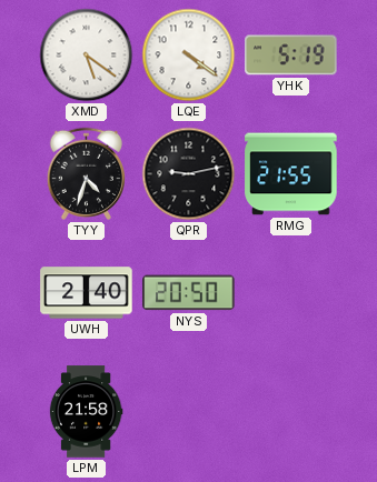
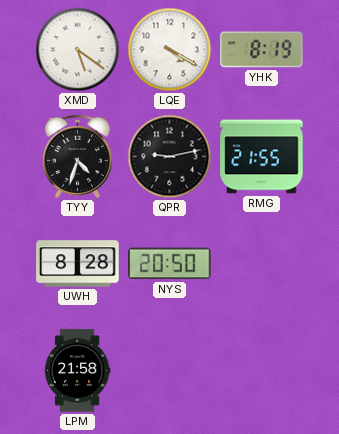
LQE: 4:21 -> 4:20 (170, 50)
YHK: 5:19 -> 8:19 (262, 50)
UWH: 2:40 -> 8:28 (78, 264)
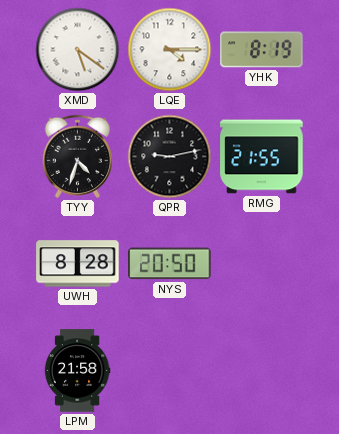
LQE: 4:20 -> 4:15 (170, 50)
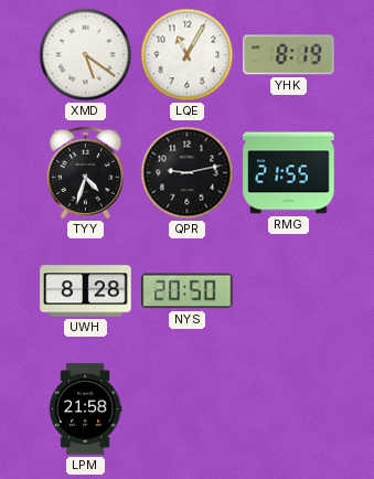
LQE: 4:15 -> 11:05 (188, 55)
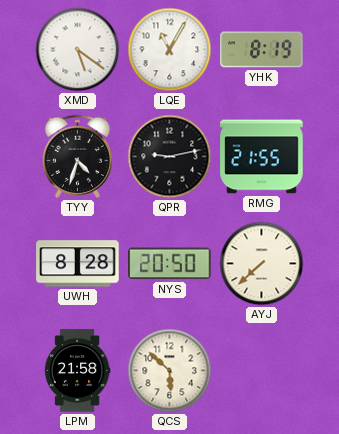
AYJ: none -> 7:38 (262, 264)
QCS: none -> 5:52 (170, 371)
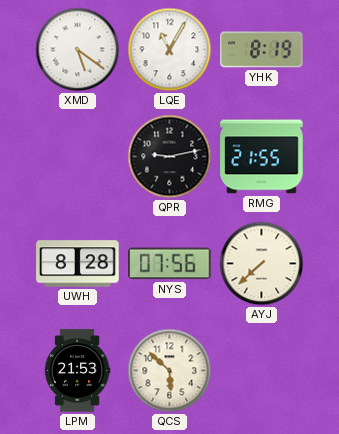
TYY: 4:33 -> none (77, 156)
NYS: 20:50 -> 07:56 (170, 264)
LPM: 21:58 -> 21:53 (77, 371)
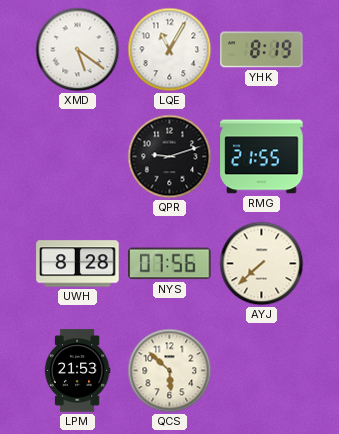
QPR: 9:13 -> 9:12 (170, 157)
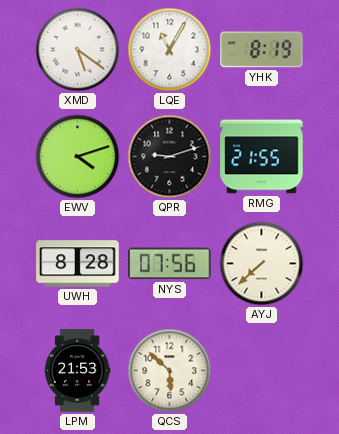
EWV: none -> 4:12 (78, 157)
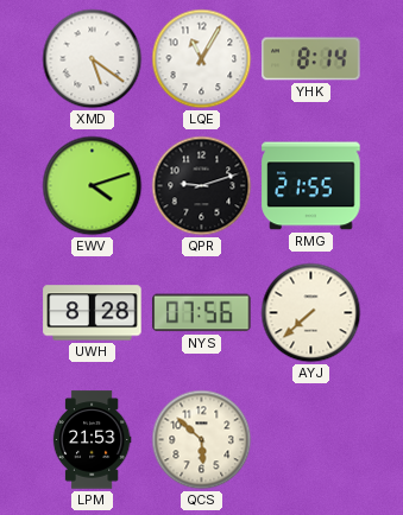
YHK: 8:19 -> 8:14 (311, 59)
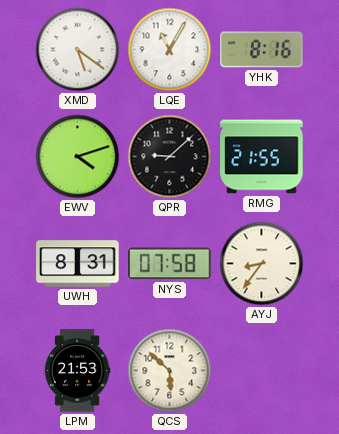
YHK: 8:14 -> 8:16 (262, 50)
QPR: 9:12 -> 9:08 (170, 157)
UWH: 8:28 -> 8:31 (78, 264)
NYS: 07:56 -> 07:58 (170, 264)
AYJ: 7:38 -> 8:36 (262, 264)
